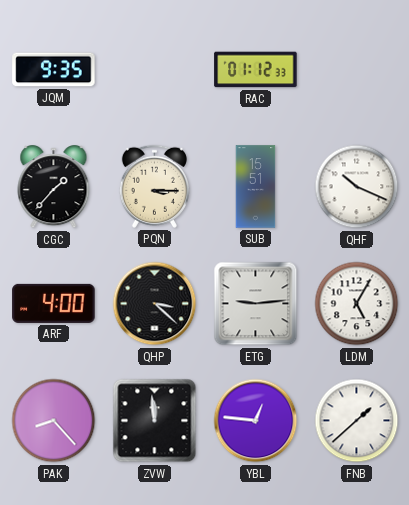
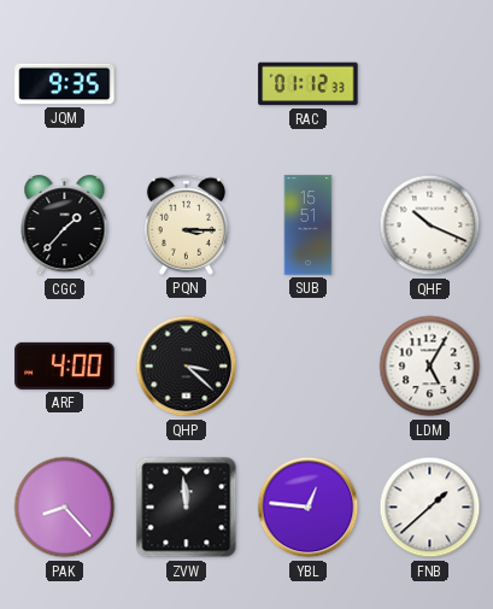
ETG: 9:14 -> none (256, 304)
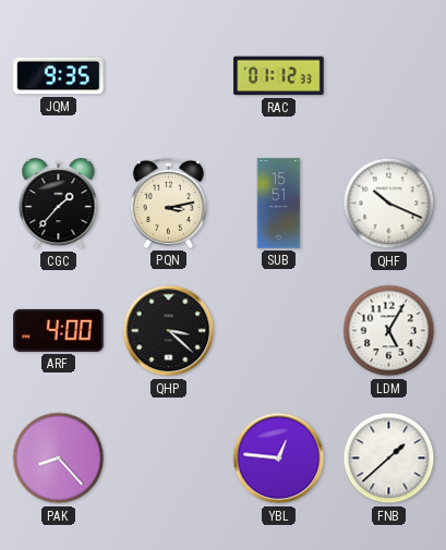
PQN: 3:15 -> 3:13 (168, 203)
ZVW: 11:59 -> none (187, 508)
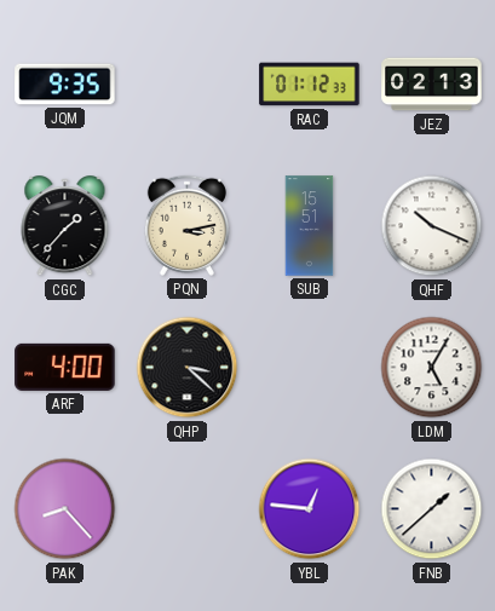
JEZ: none -> 02:13 (432, 85)
